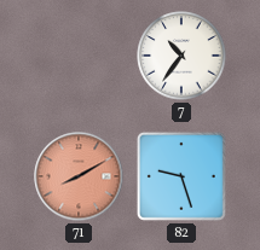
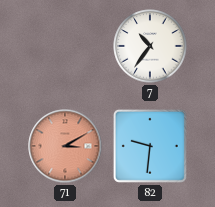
71: 8:10 -> 3:10 (65, 146)
82: 9:27 -> 9:31 (150, 146)
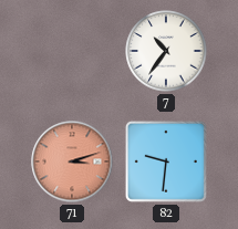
71: 3:10 -> 3:12 (72, 162)
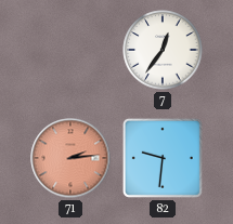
7: 10:36 -> 12:36 (163, 50)
71: 3:12 -> 2:14 (70, 158)
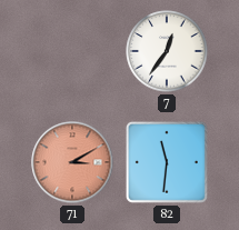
71: 2:14 -> 3:10 (72, 162)
82: 9:31 -> 11:31 (167, 162)
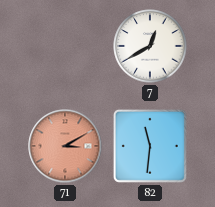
7: 12:36 -> 12:40 (150, 46)
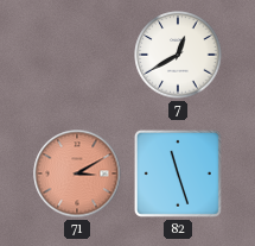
82: 11:31 -> 11:27 (178, 174)
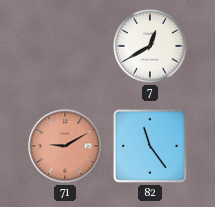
71: 3:10 -> 9:10 (65, 146)
82: 11:27 -> 11:24 (150, 146)
